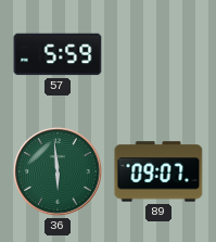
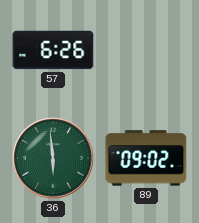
57: 5:59 -> 6:26 (53, 50)
89: 09:07 -> 09:02 (146, 158)
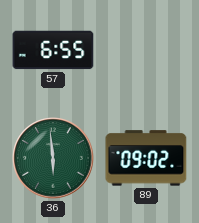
57: 6:26 -> 6:55 (53, 50)
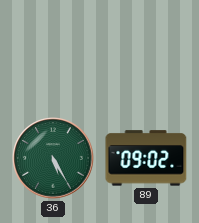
57: 6:55 -> none (53, 50)
36: 5:59 -> 5:25 (53, 158)
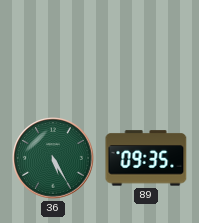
89: 09:02 -> 09:35 (146, 158)
